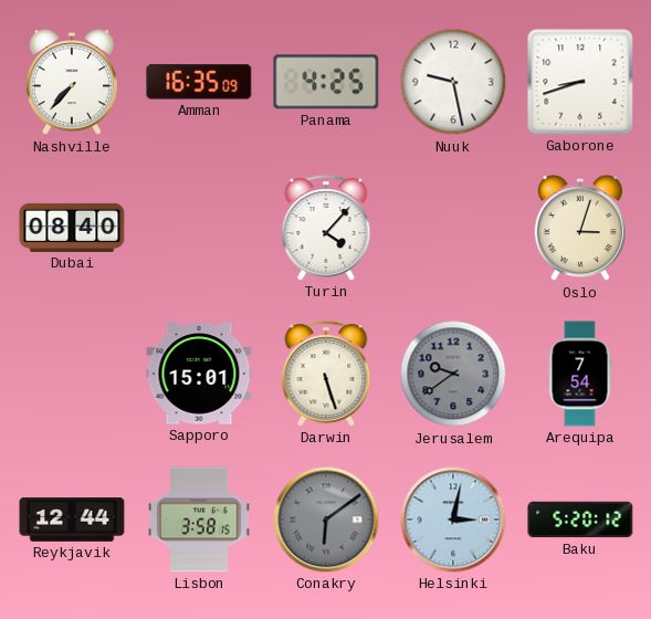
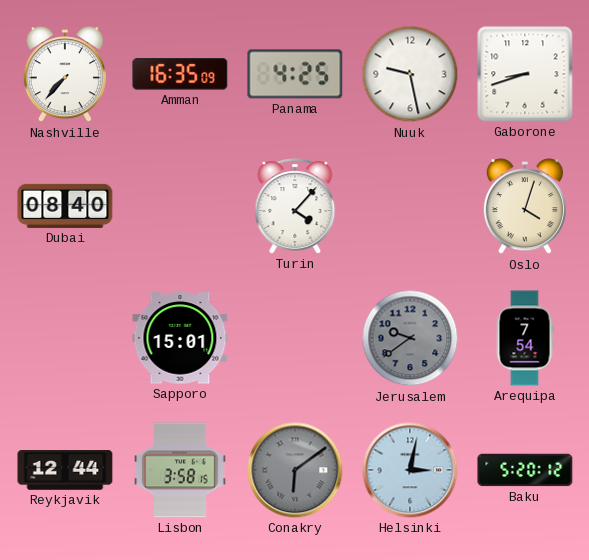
Oslo: 3:03 -> 4:03 (525, 207)
Darwin: 5:27 -> none (326, 374)
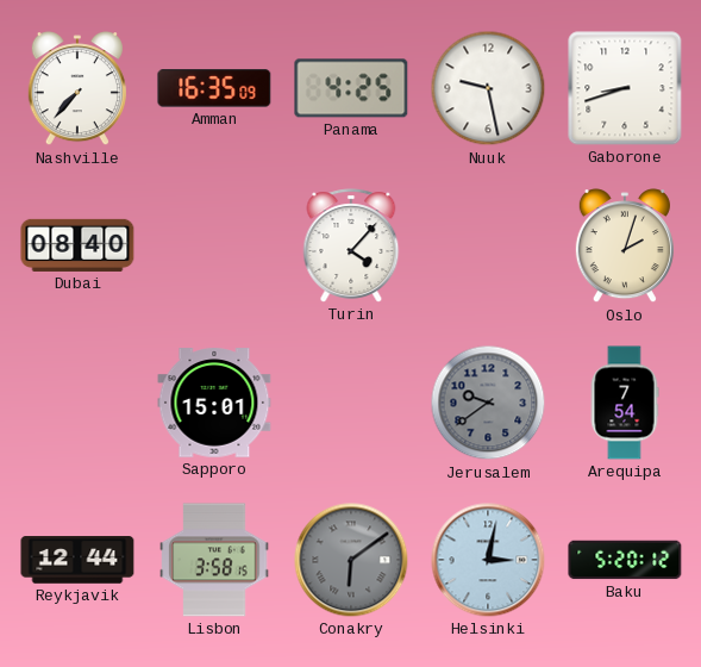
Oslo: 4:03 -> 2:03 (625, 247)
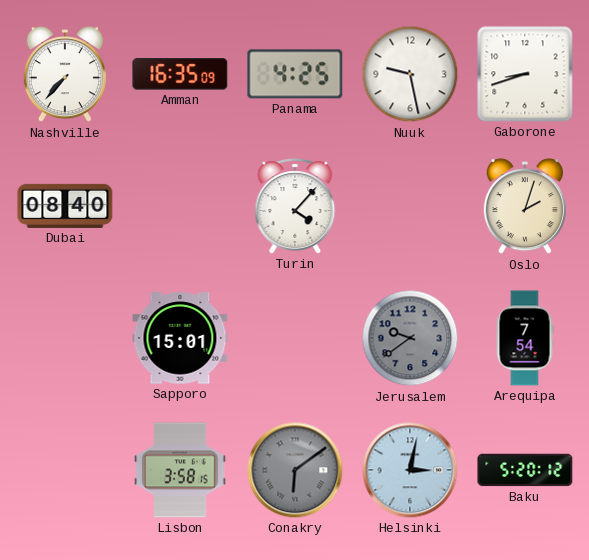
Reykjavik: 12:44 -> none (77, 560)
